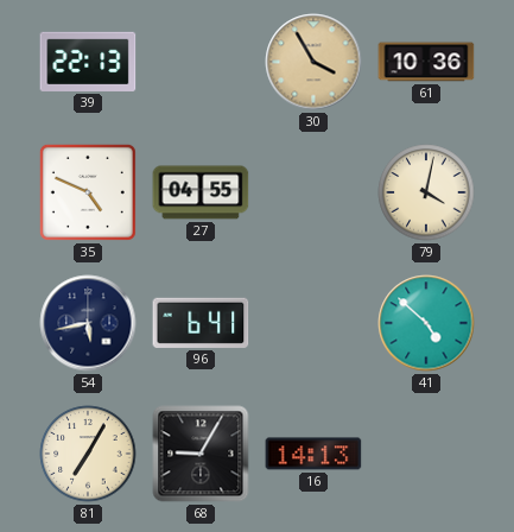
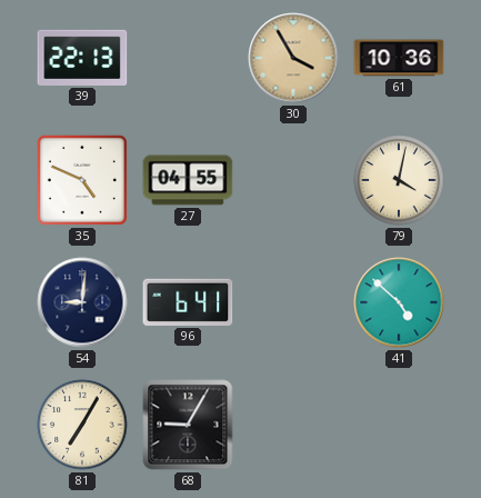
54: 5:43 -> 9:01 (82, 302)
16: 14:13 -> none (313, 454)
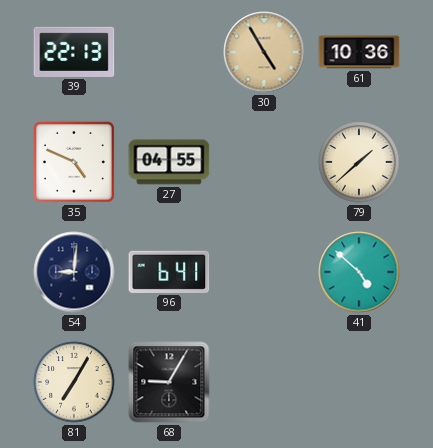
30: 3:55 -> 4:55 (264, 52)
79: 4:02 -> 1:38 (359, 162)
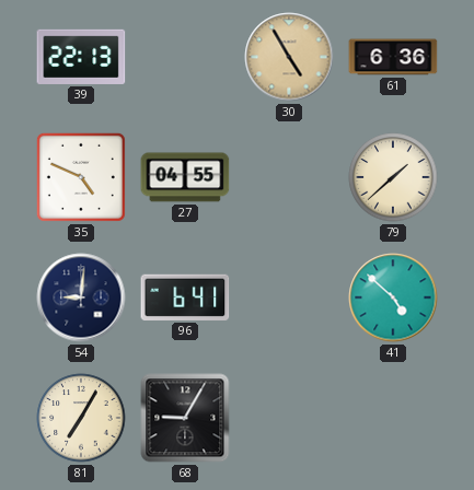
61: 10:36 -> 6:36 (393, 57)
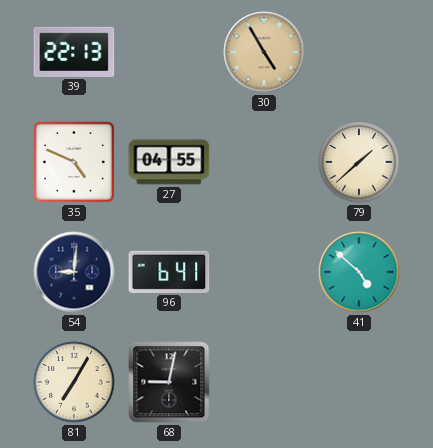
61: 6:36 -> none (393, 57)
68: 9:05 -> 9:02 (169, 382)
